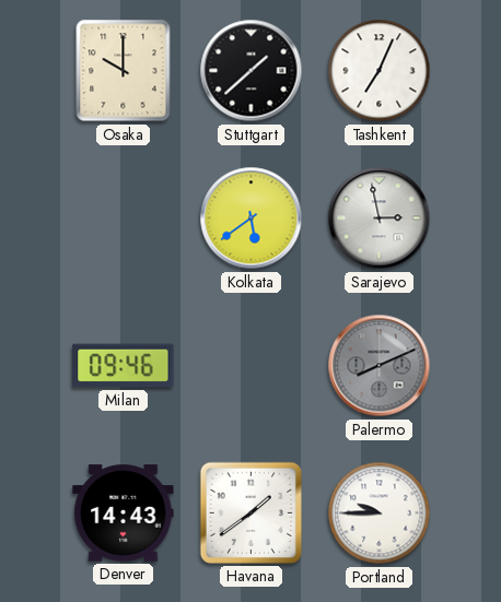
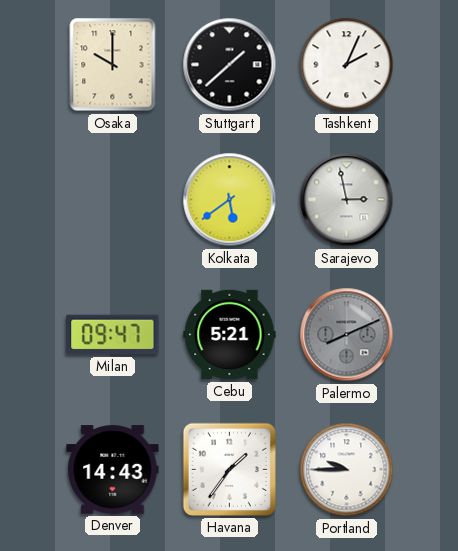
Tashkent: 7:04 -> 2:04 (347, 65)
Milan: 09:46 -> 09:47 (113, 335)
Cebu: none -> 5:21 (230, 335)
Havana: 1:39 -> 1:36 (229, 469)
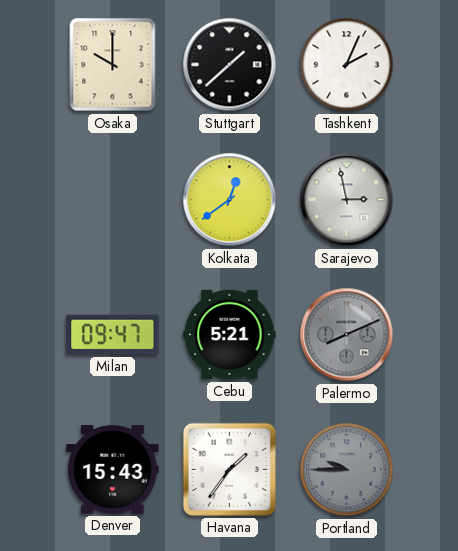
Kolkata: 5:39 -> 12:39 (230, 200)
Denver: 14:43 -> 15:43 (113, 470)
Portland dial: white -> grey (347, 470)
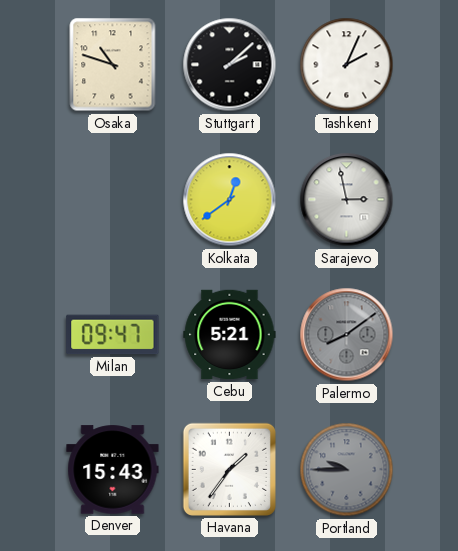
Osaka: 10:00 -> 10:48 (113, 65)
Stuttgart: 1:38 -> 2:08 (230, 65)
Palermo: 8:11 -> 8:09 (347, 335)
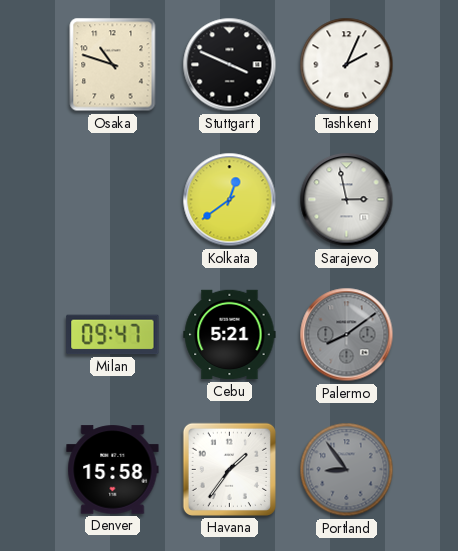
Stuttgart: 2:08 -> 3:49 (230, 65)
Denver: 15:43 -> 15:58 (113, 470)
Portland: 9:45 -> 8:54 (347, 470)
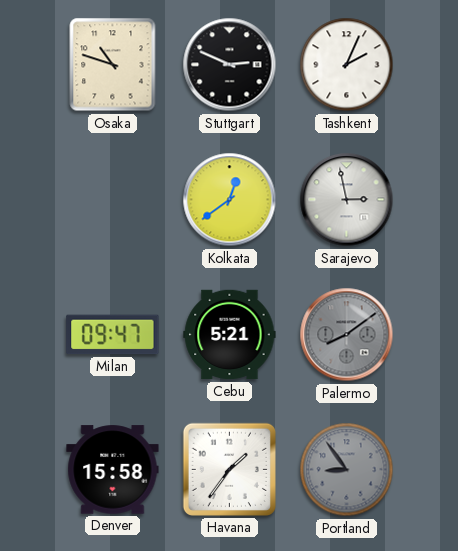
Stuttgart: 3:49 -> 2:49 (230, 65)
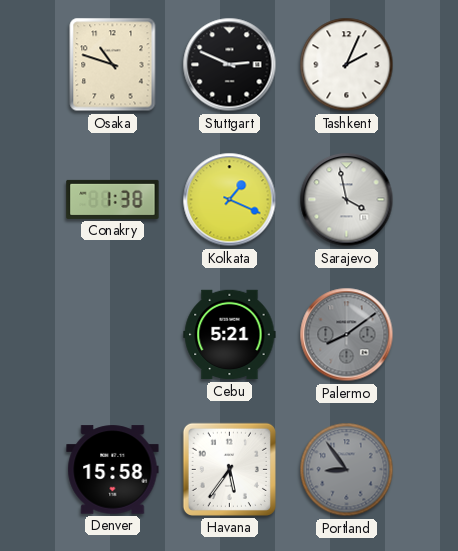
Conakry: none -> 1:38 (113, 199)
Kolkata: 12:39 -> 1:19 (230, 200)
Sarajevo: 2:58 -> 3:58 (347, 200)
Milan: 09:47 -> none (113, 335)
Havana: 1:36 -> 5:36 (229, 469)
